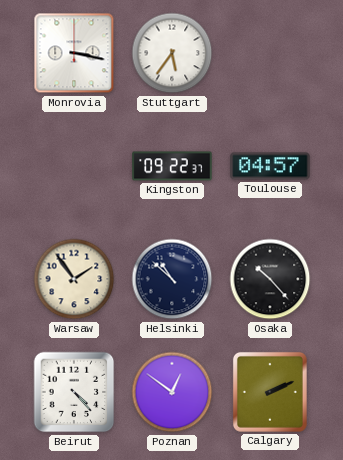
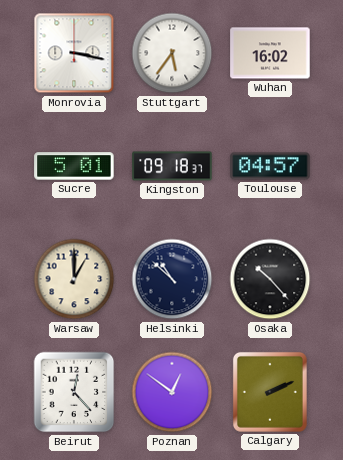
Wuhan: none -> 16:02 (270, 53)
Sucre: none -> 5:01 (74, 166)
Kingston: 09:22 -> 09:18 (172, 166)
Warsaw: 1:54 -> 1:00 (74, 279)
Beirut: 4:23 -> 12:23 (74, 392)
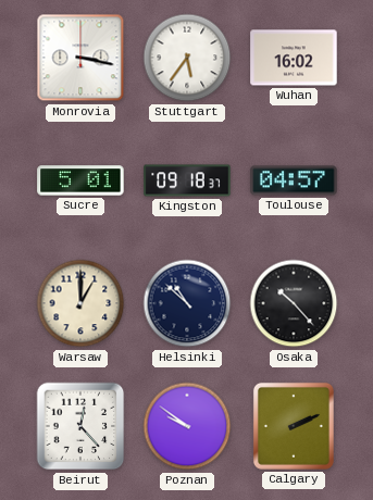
Poznan: 12:51 -> 9:51 (187, 426)
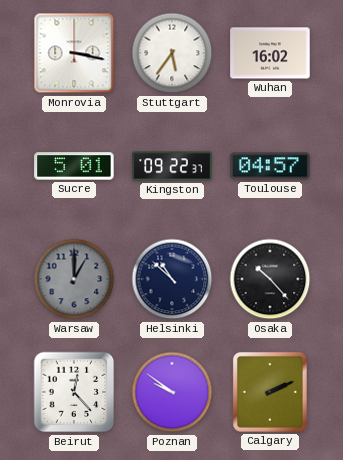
Kingston: 09:18 -> 09:22 (172, 166)
Warsaw dial: cream -> grey (74, 279)
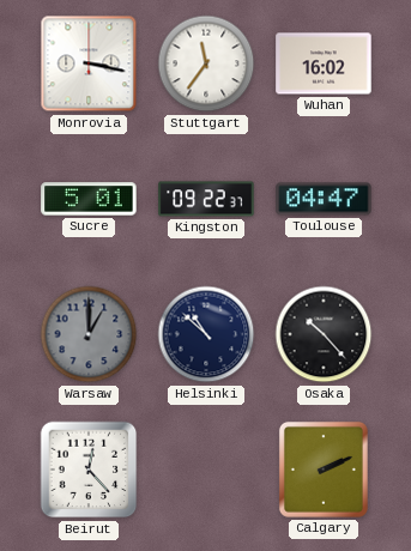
Stuttgart: 5:36 -> 11:36 (206, 63)
Toulouse: 04:57 -> 04:47 (324, 199)
Poznan: 9:51 -> none (172, 392)
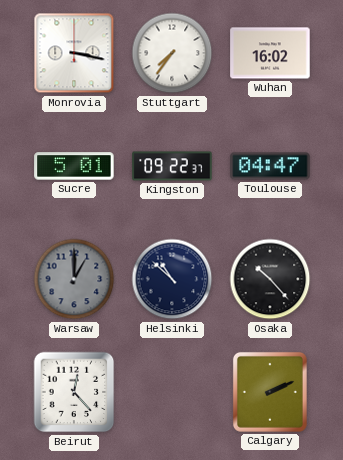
Stuttgart: 11:36 -> 7:36 (172, 53)
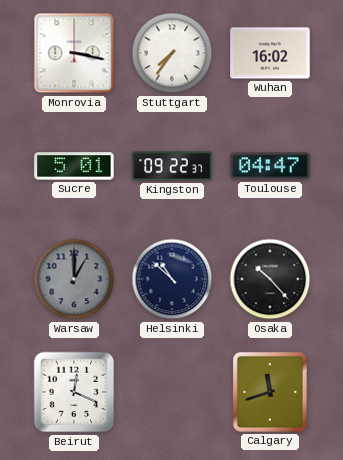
Beirut: 12:23 -> 12:19 (74, 392)
Calgary: 2:11 -> 11:42 (270, 392)
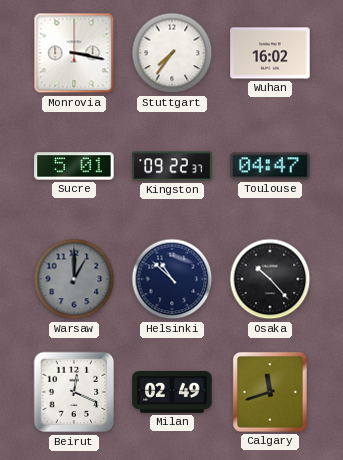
Milan: none -> 02:49 (172, 393)
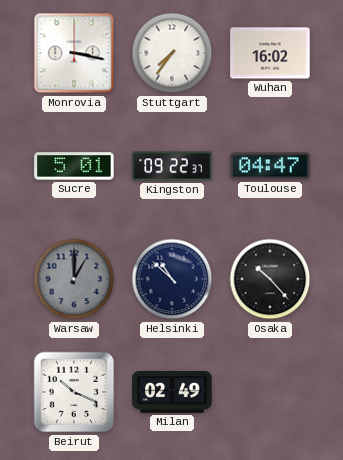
Beirut: 12:19 -> 10:19 (74, 392)
Calgary: 11:42 -> none (270, 392)
